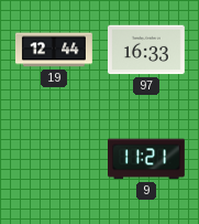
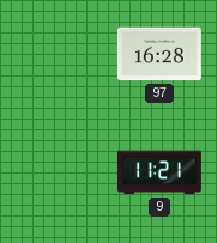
19: 12:44 -> none (55, 50)
97: 16:33 -> 16:28 (159, 54)
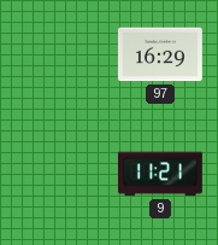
97: 16:28 -> 16:29 (160, 54)
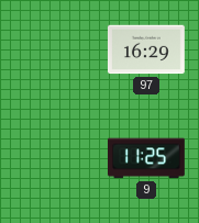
9: 11:21 -> 11:25 (146, 158)
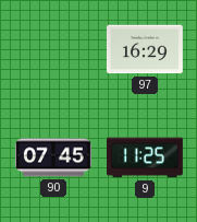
90: none -> 07:45 (54, 157)
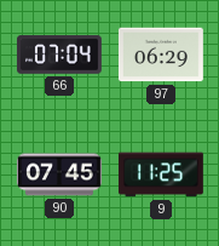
66: none -> 07:04 (59, 55)
97: 16:29 -> 06:29 (161, 55)
